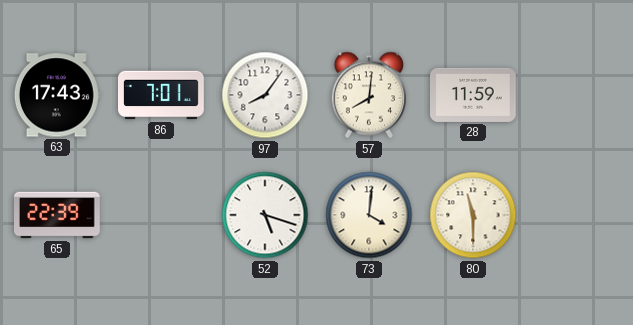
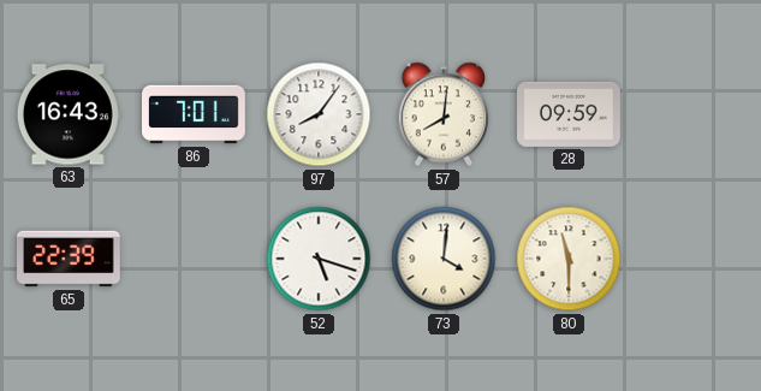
63: 17:43 -> 16:43 (69, 114)
28: 11:59 -> 09:59 (570, 114)
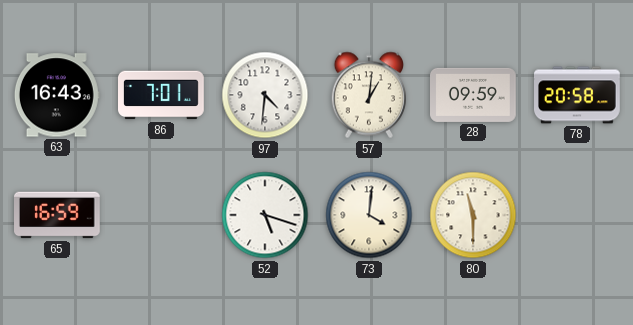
97: 8:06 -> 4:31 (265, 95)
57: 8:01 -> 1:01 (368, 95)
78: none -> 20:58 (578, 95)
65: 22:39 -> 16:59 (58, 215)
